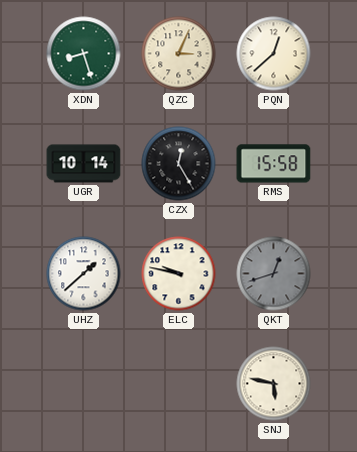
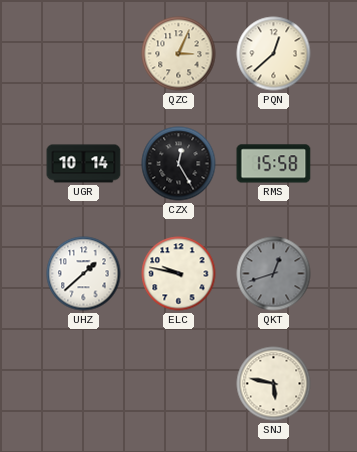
XDN: 8:27 -> none (84, 54)
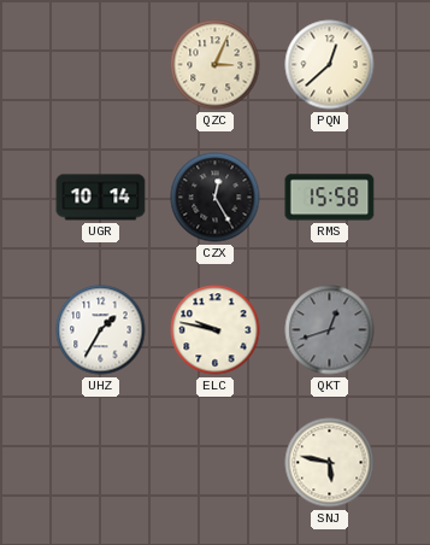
UHZ: 1:38 -> 1:35 (101, 330)
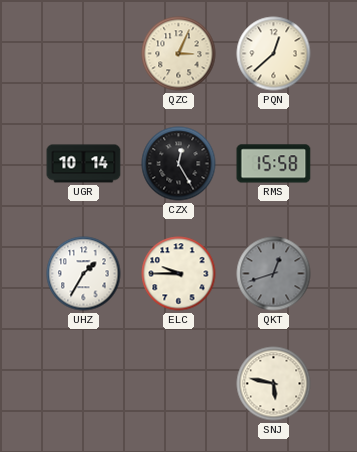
ELC: 9:47 -> 9:45 (179, 274)
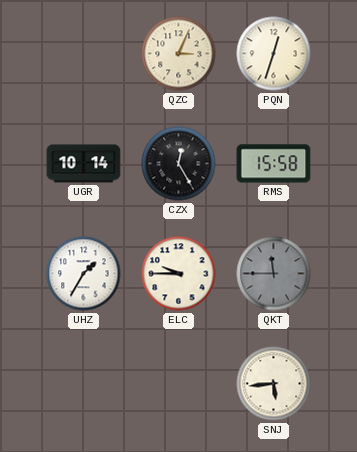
PQN: 12:38 -> 12:33 (274, 54)
QKT: 12:42 -> 11:45 (274, 274)
SNJ: 5:47 -> 5:44 (274, 384)
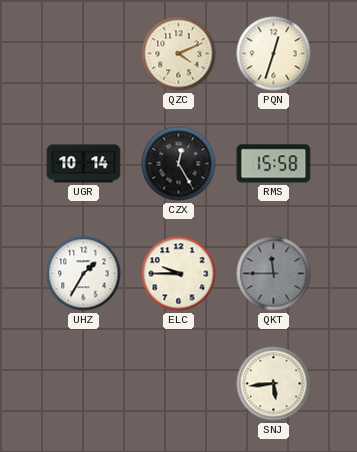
QZC: 3:04 -> 4:11 (179, 54)
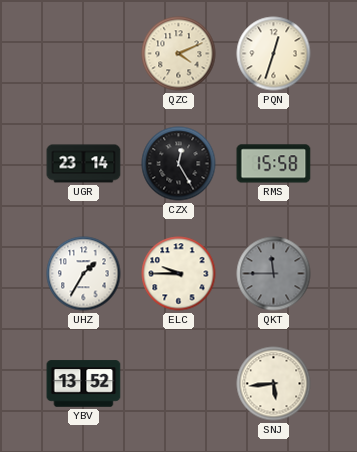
UGR: 10:14 -> 23:14 (84, 164)
YBV: none -> 13:52 (84, 384)
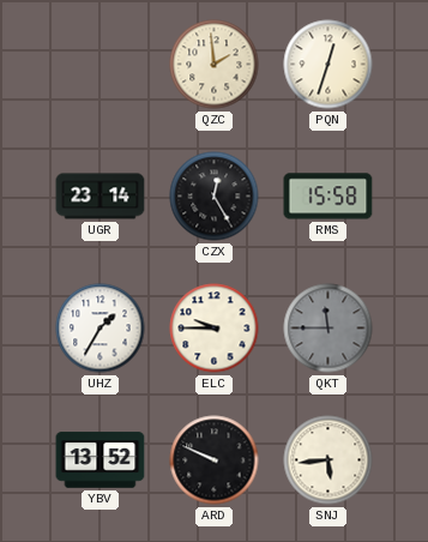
QZC: 4:11 -> 1:59 (215, 65)
ARD: none -> 9:49 (215, 460)
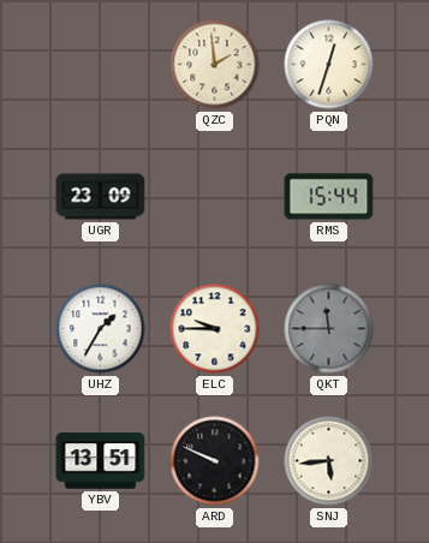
UGR: 23:14 -> 23:09 (101, 197)
CZX: 12:25 -> none (215, 197)
RMS: 15:58 -> 15:44 (329, 197)
YBV: 13:52 -> 13:51 (101, 461)
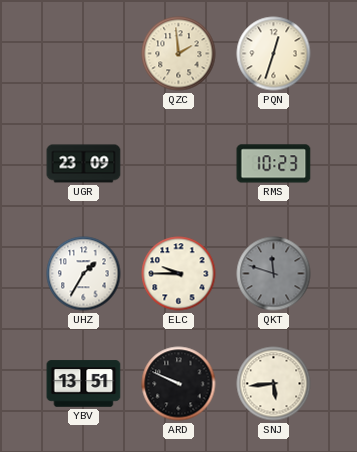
RMS: 15:44 -> 10:23 (274, 164)
QKT: 11:45 -> 11:48 (274, 274)
